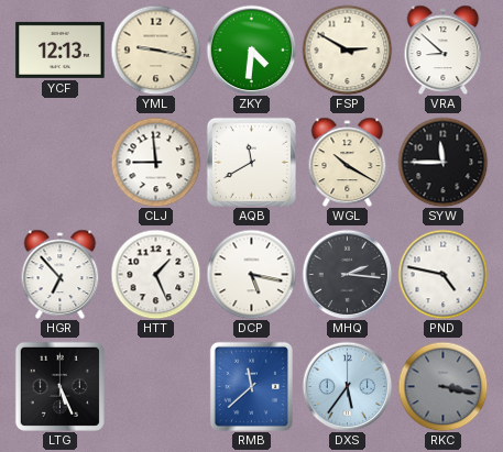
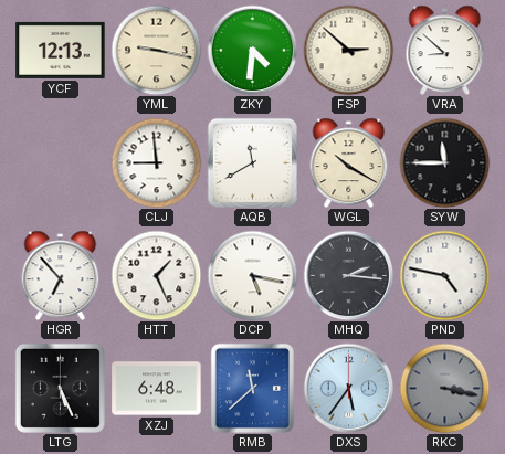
FSP: 2:50 -> 2:52 (348, 50)
XZJ: none -> 6:48 (157, 389)
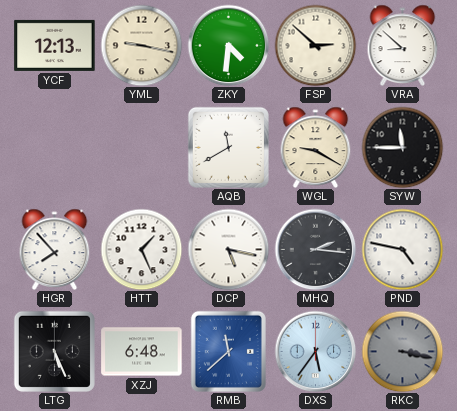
CLJ: 8:59 -> none (156, 162)
WGL: 10:20 -> 9:20 (316, 147)
HGR: 6:53 -> 7:53 (55, 249)
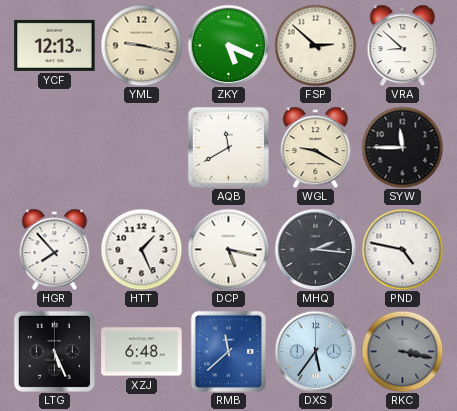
ZKY: 4:31 -> 5:19 (228, 45)
